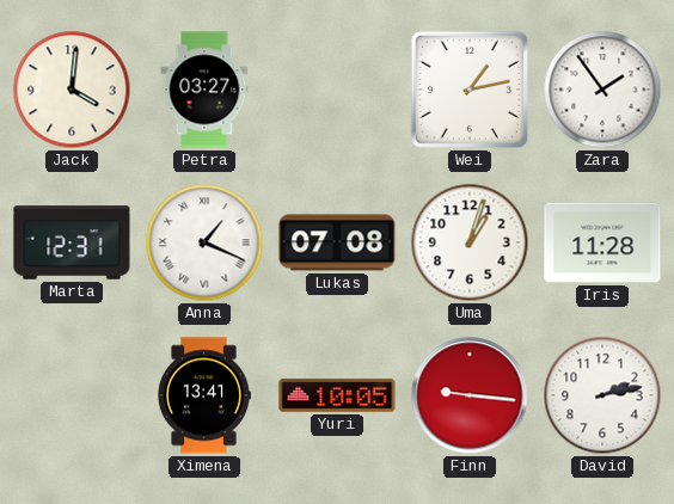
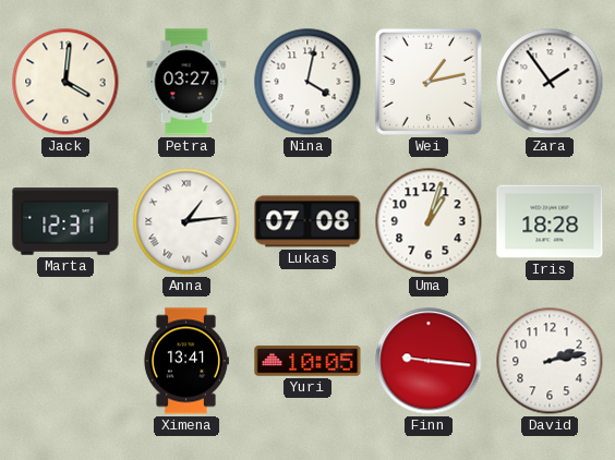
Nina: none -> 4:02 (307, 82)
Anna: 1:19 -> 1:14 (186, 221)
Iris: 11:28 -> 18:28 (550, 221)
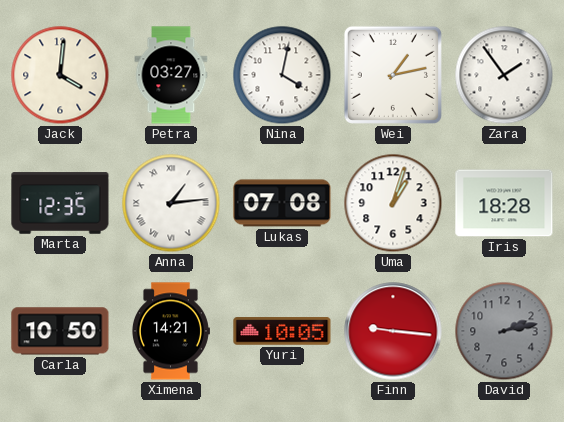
Marta: 12:31 -> 12:35 (60, 203)
Carla: none -> 10:50 (60, 331)
Ximena: 13:41 -> 14:21 (170, 331)
David dial: white -> grey (504, 331)
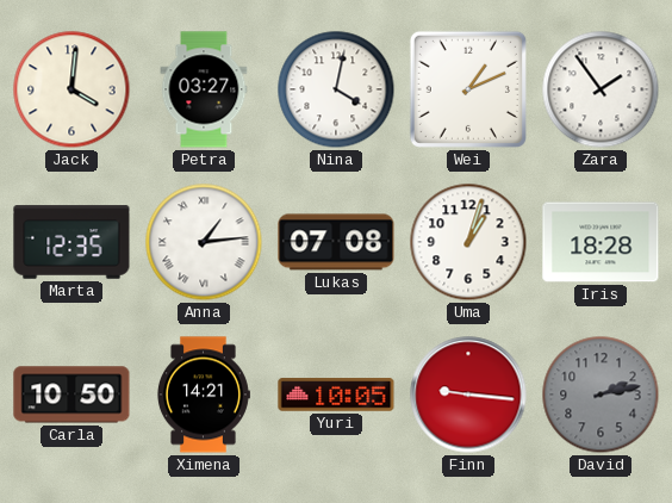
Wei: 1:13 -> 1:11 (468, 89)
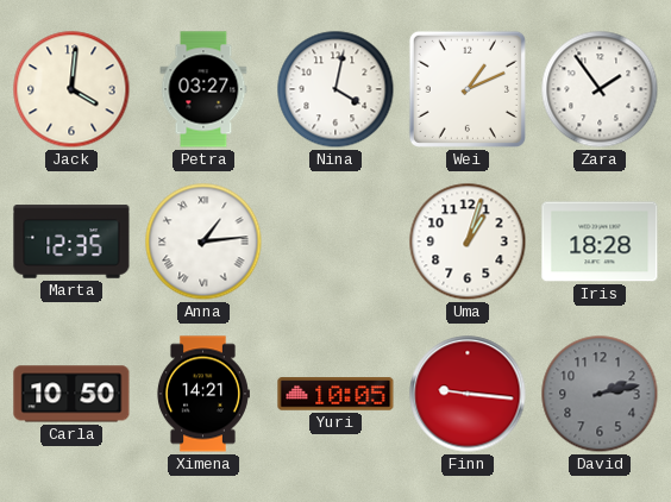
Lukas: 07:08 -> none (336, 242)
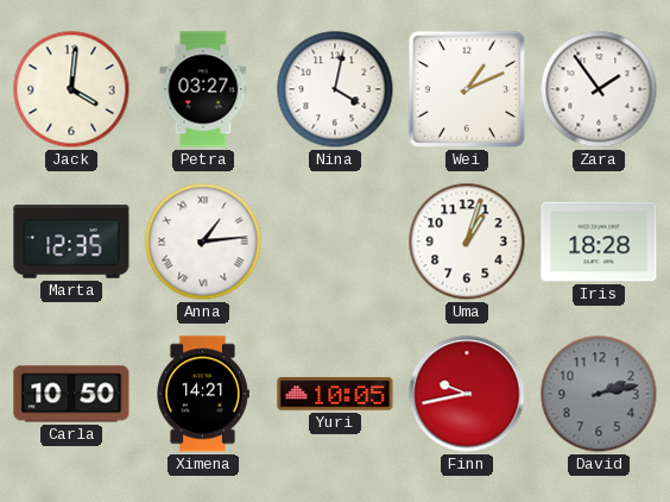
Finn: 9:16 -> 9:43 (467, 394)
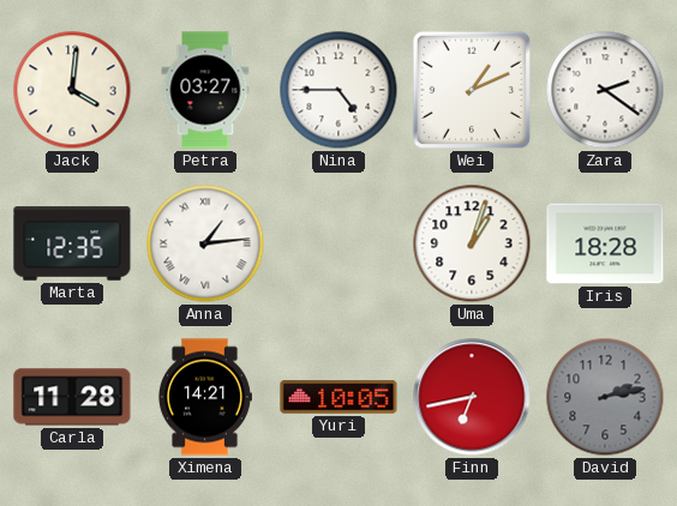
Nina: 4:02 -> 4:45 (338, 90)
Zara: 1:54 -> 2:21 (605, 90)
Carla: 10:50 -> 11:28 (72, 397)
Finn: 9:43 -> 6:43 (472, 397)
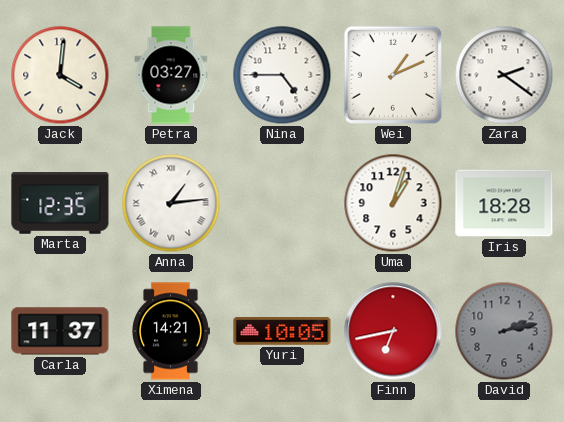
Carla: 11:28 -> 11:37 (60, 331)
